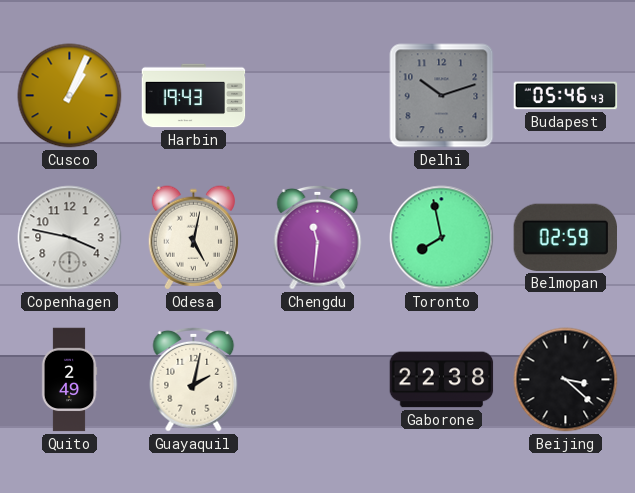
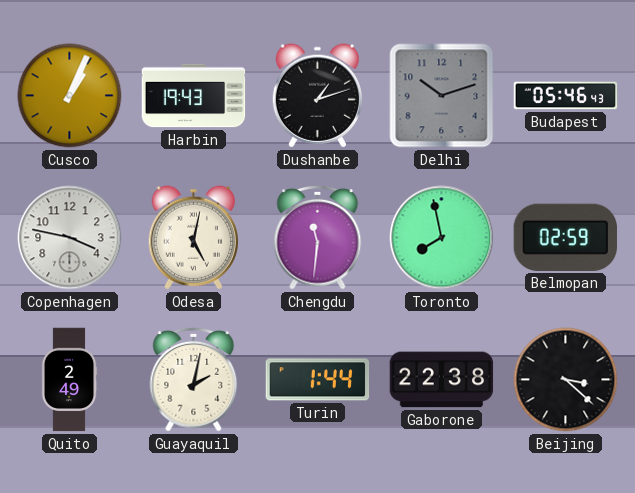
Dushanbe: none -> 1:12 (317, 96)
Turin: none -> 1:44 (318, 380)
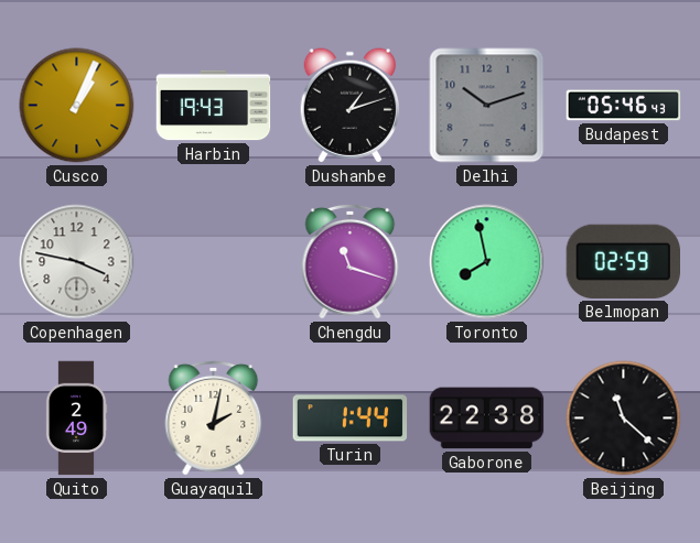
Odesa: 5:02 -> none (193, 238)
Chengdu: 11:31 -> 11:18 (351, 261)
Beijing: 3:22 -> 11:22 (624, 419)
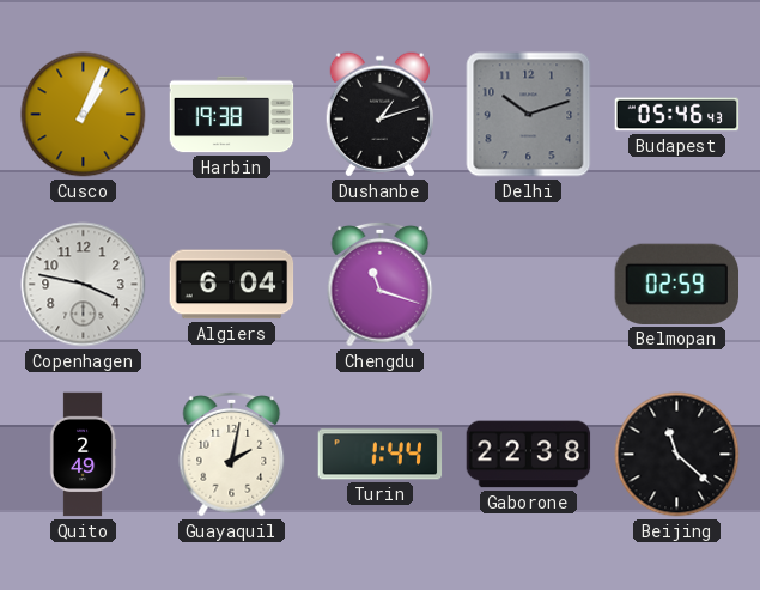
Harbin: 19:43 -> 19:38 (232, 115)
Algiers: none -> 6:04 (232, 285)
Toronto: 7:58 -> none (487, 262)
